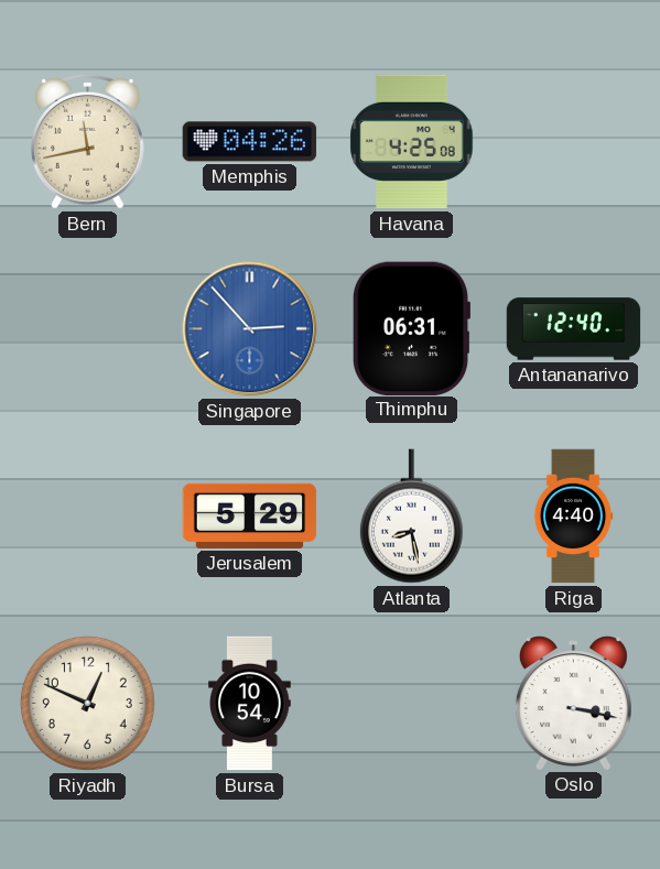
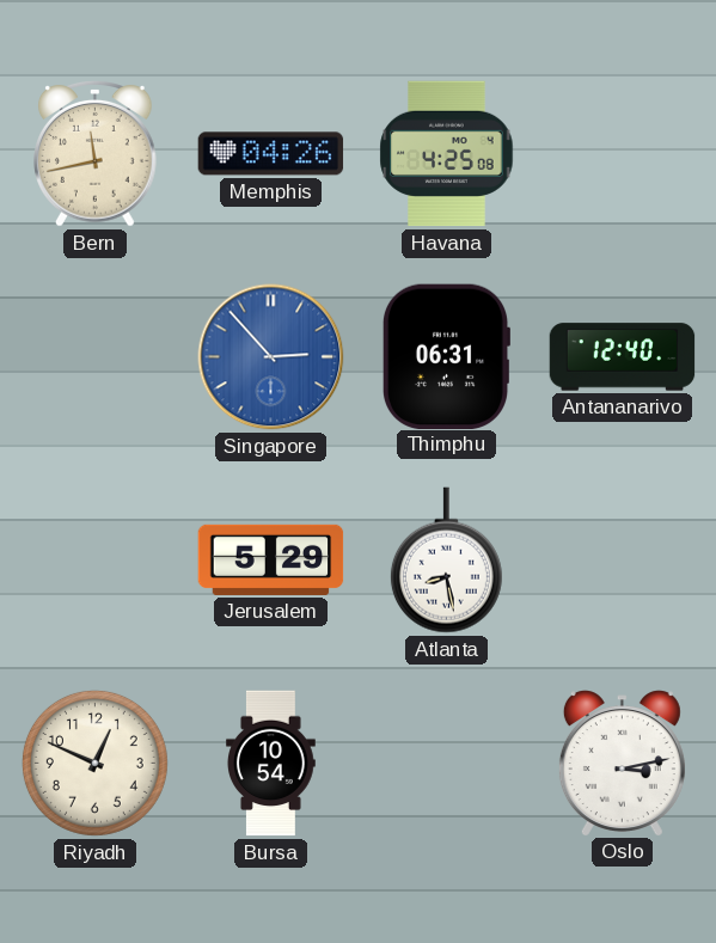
Riga: 4:40 -> none (573, 517)
Oslo: 3:17 -> 3:13 (622, 763)
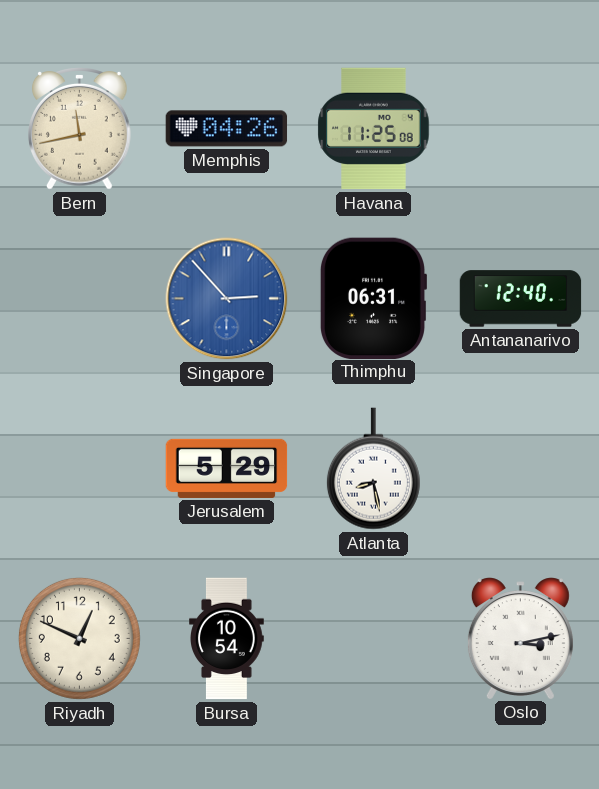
Havana: 4:25 -> 11:25 (374, 129)
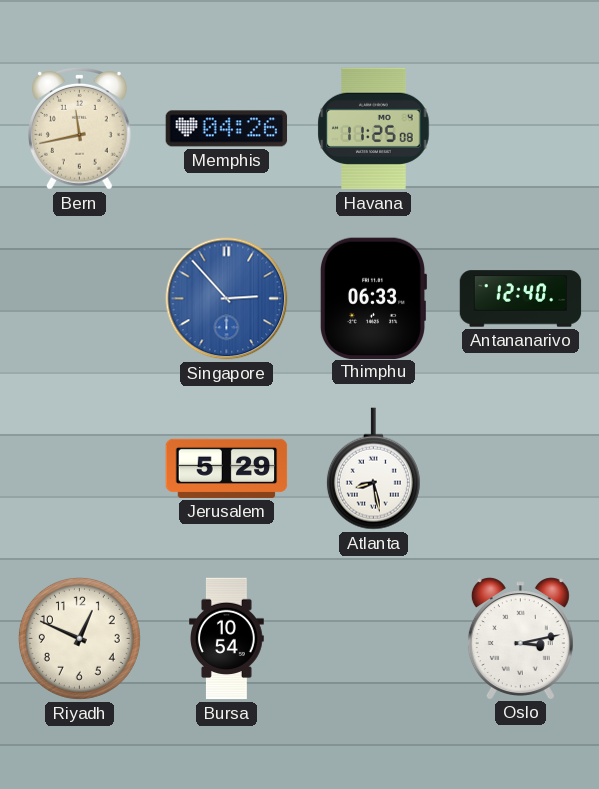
Thimphu: 06:31 -> 06:33 (372, 298)
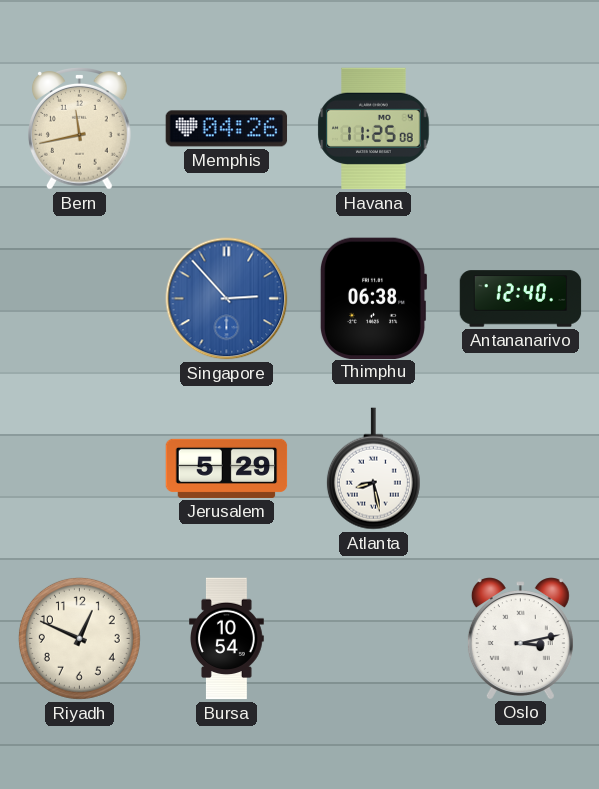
Thimphu: 06:33 -> 06:38 (372, 298)
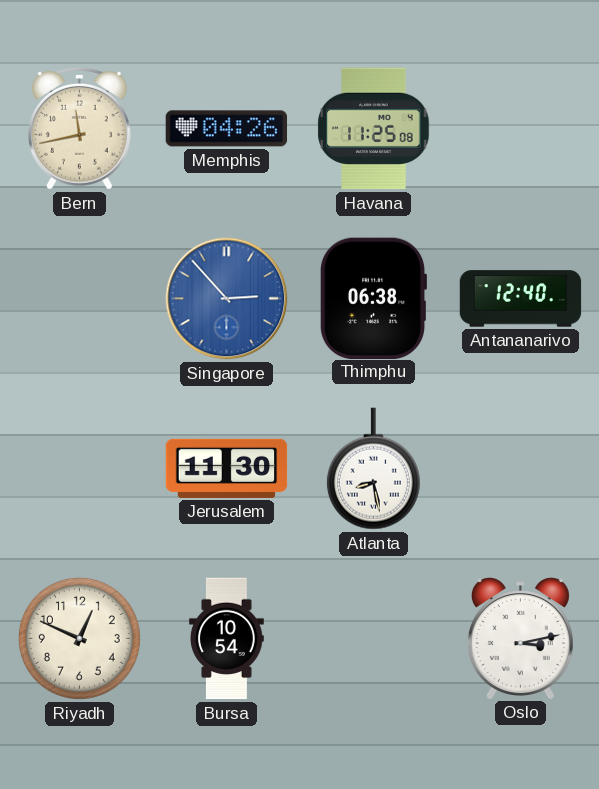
Jerusalem: 5:29 -> 11:30 (227, 468)
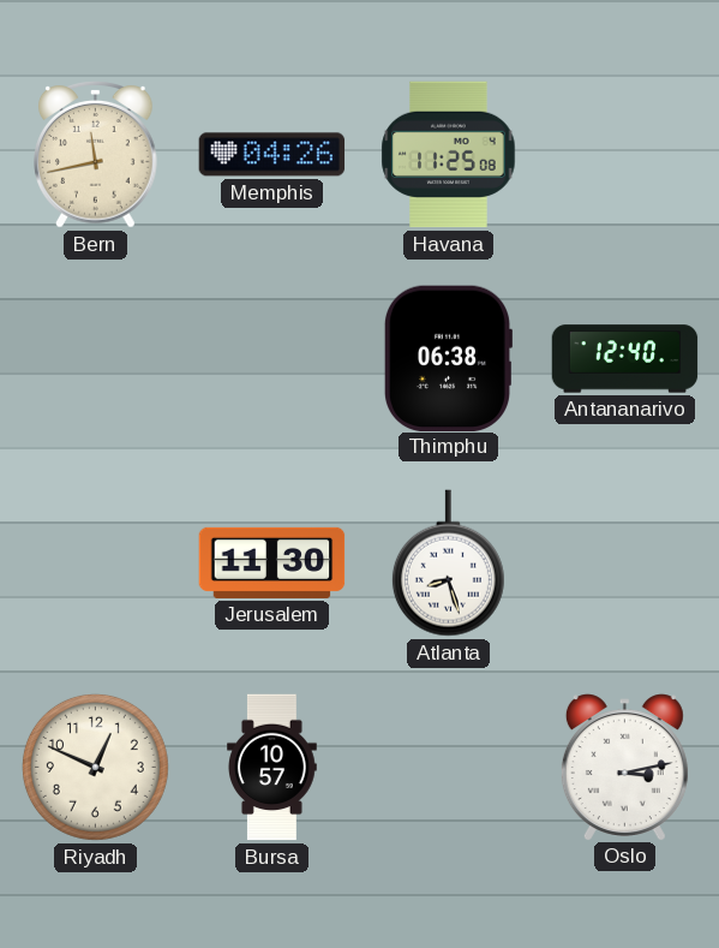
Singapore: 2:53 -> none (227, 299)
Atlanta: 8:28 -> 8:27 (448, 564)
Bursa: 10:54 -> 10:57 (272, 768)
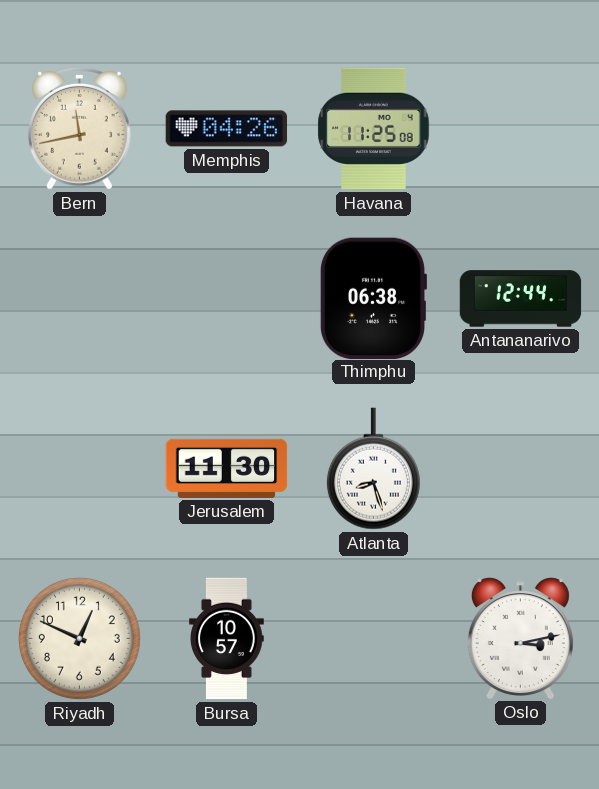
Antananarivo: 12:40 -> 12:44 (521, 299)
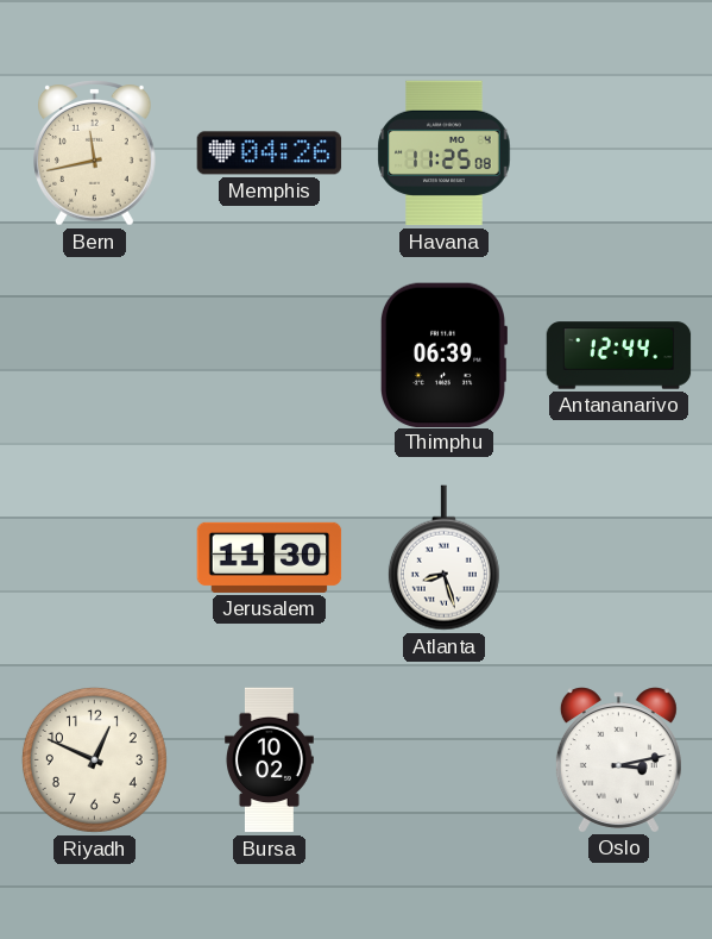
Thimphu: 06:38 -> 06:39 (442, 355)
Bursa: 10:57 -> 10:02 (270, 760)
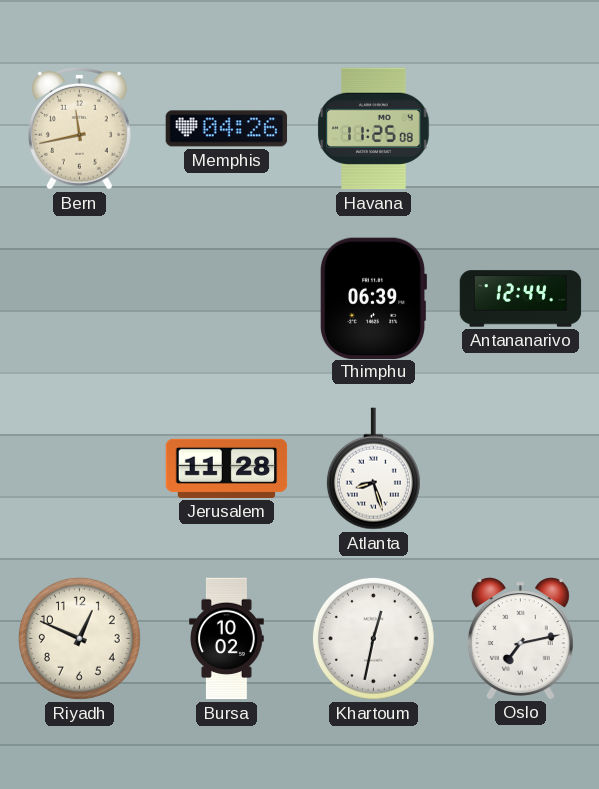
Jerusalem: 11:30 -> 11:28 (227, 468)
Khartoum: none -> 12:32 (373, 638)
Oslo: 3:13 -> 7:13 (520, 638)
